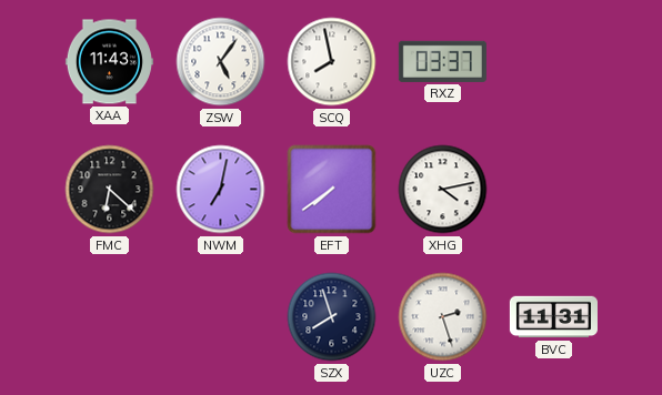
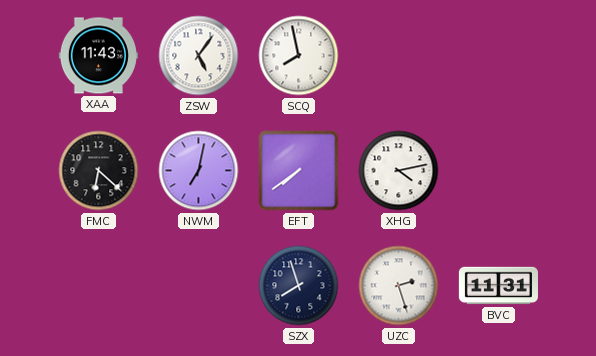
RXZ: 03:37 -> none (442, 61)
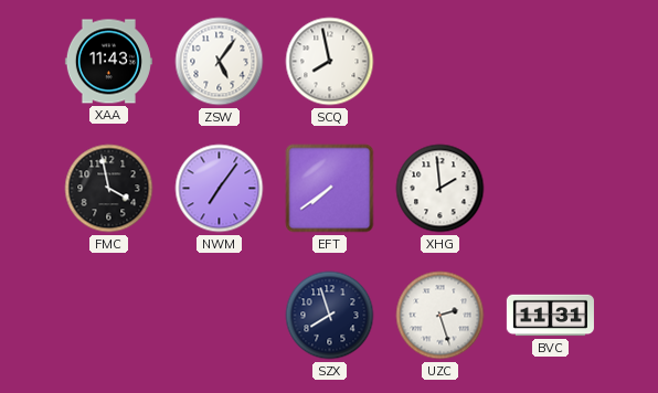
FMC: 6:22 -> 3:58 (109, 189)
NWM: 7:02 -> 7:06 (220, 189)
XHG: 4:13 -> 1:59 (441, 189)
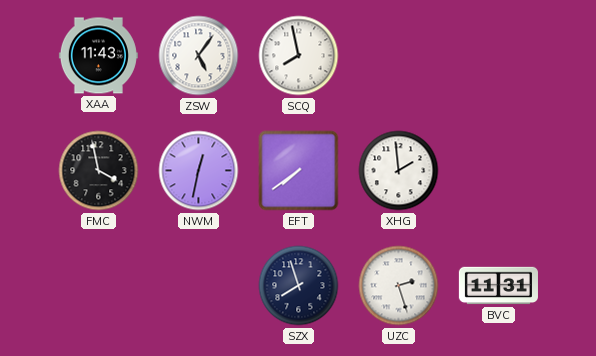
NWM: 7:06 -> 12:32 (199, 171)
